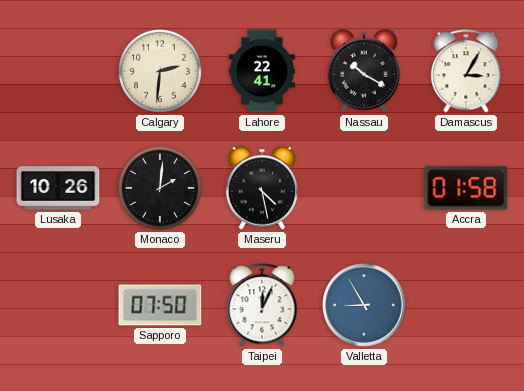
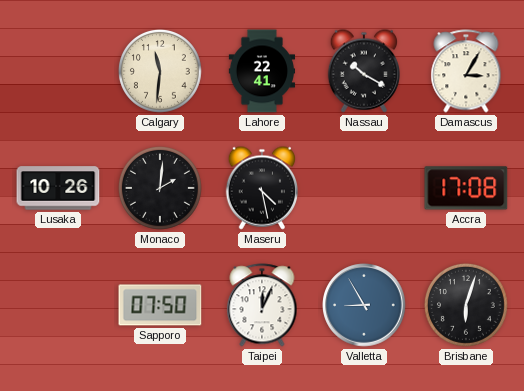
Calgary: 2:31 -> 11:31 (160, 71)
Accra: 01:58 -> 17:08 (466, 188)
Brisbane: none -> 6:03 (466, 305)
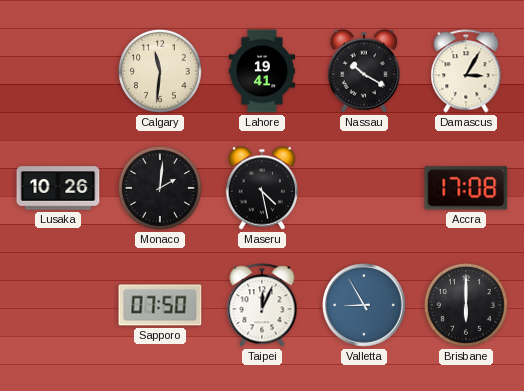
Lahore: 22:41 -> 19:41 (261, 71)
Brisbane: 6:03 -> 6:00 (466, 305)
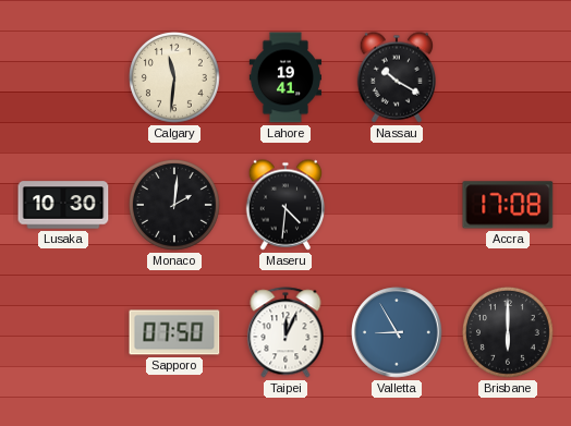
Damascus: 3:05 -> none (466, 71)
Lusaka: 10:26 -> 10:30 (63, 205)
Maseru: 4:28 -> 4:31 (284, 205)
